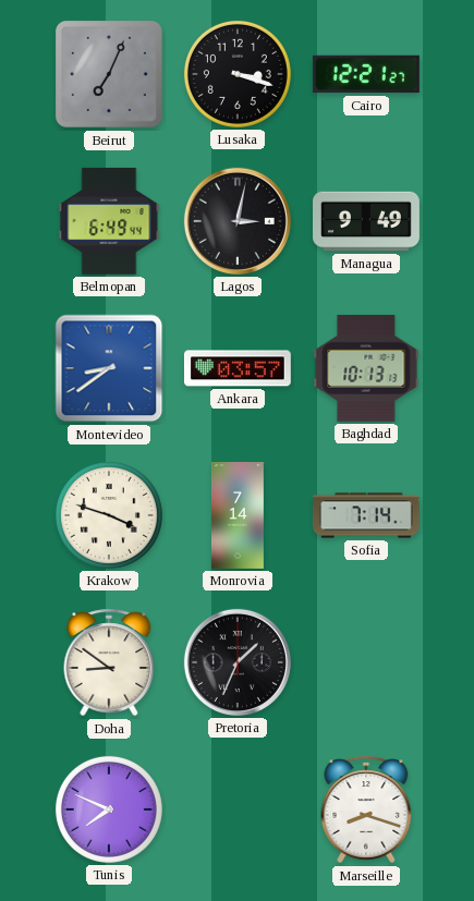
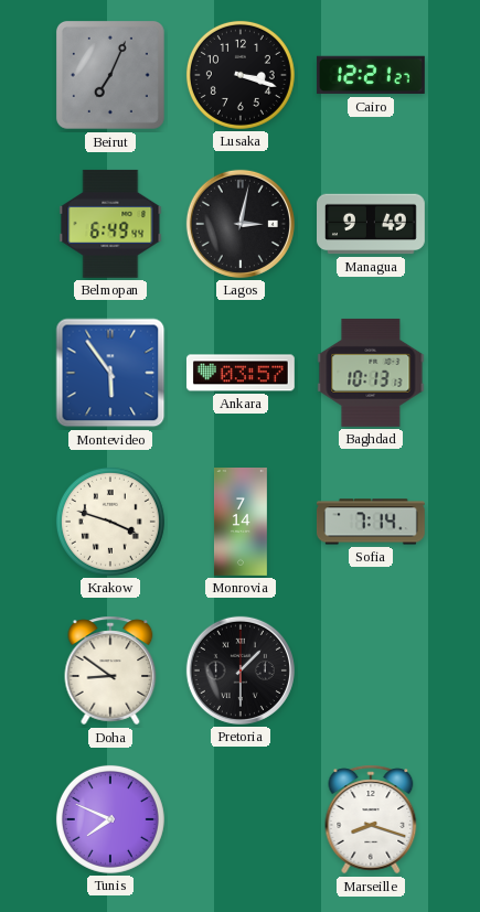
Montevideo: 8:39 -> 5:54 (110, 373)
Pretoria: 1:34 -> 1:30 (241, 670)
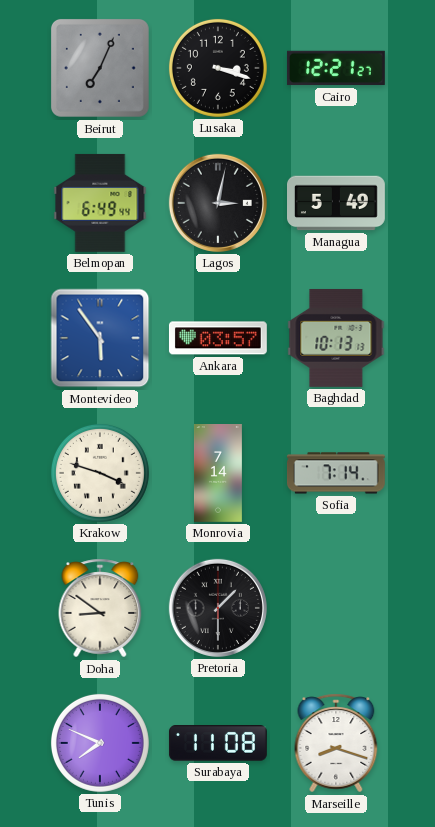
Managua: 9:49 -> 5:49 (337, 203)
Surabaya: none -> 11:08 (218, 743)
